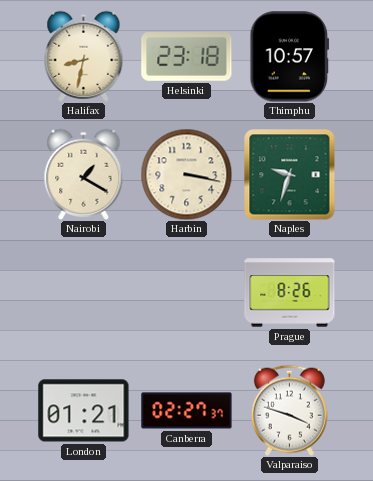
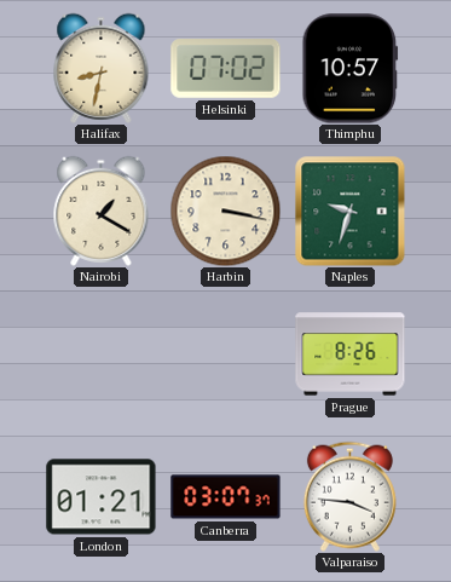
Helsinki: 23:18 -> 07:02 (226, 69)
Canberra: 02:27 -> 03:07 (226, 497)
Valparaiso: 3:48 -> 3:46 (349, 496)
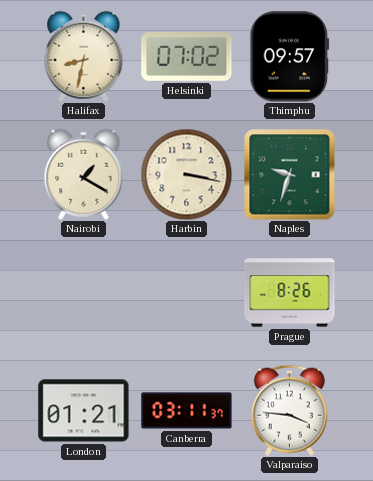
Thimphu: 10:57 -> 09:57 (290, 57)
Canberra: 03:07 -> 03:11 (187, 411)
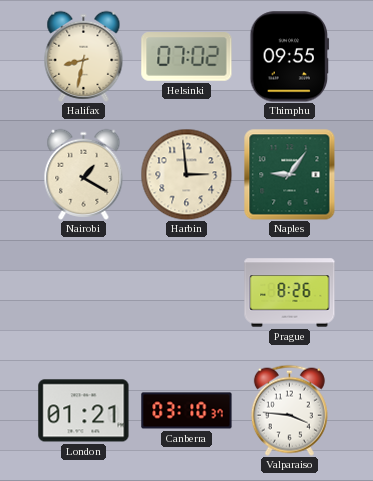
Thimphu: 09:57 -> 09:55 (290, 57)
Harbin: 3:17 -> 2:59 (186, 174)
Naples: 9:33 -> 9:06 (289, 174)
Canberra: 03:11 -> 03:10 (187, 411)
